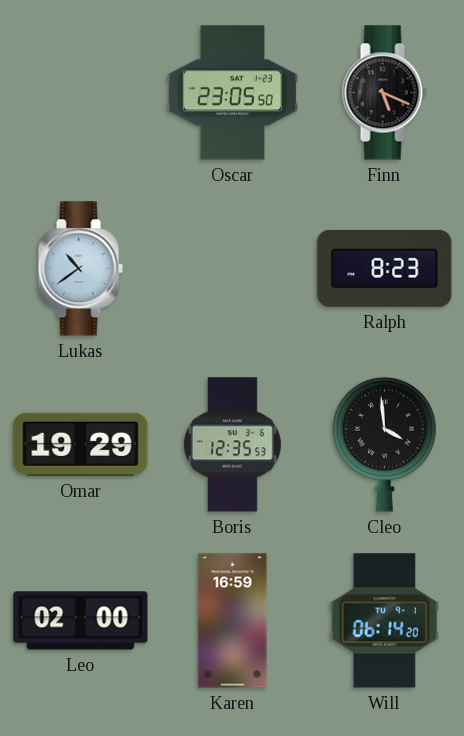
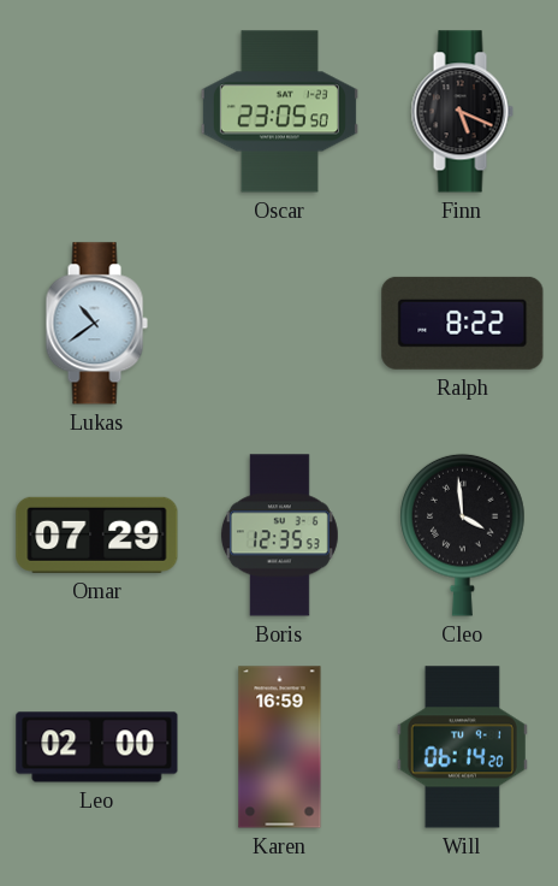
Ralph: 8:23 -> 8:22 (463, 323)
Omar: 19:29 -> 07:29 (97, 534)
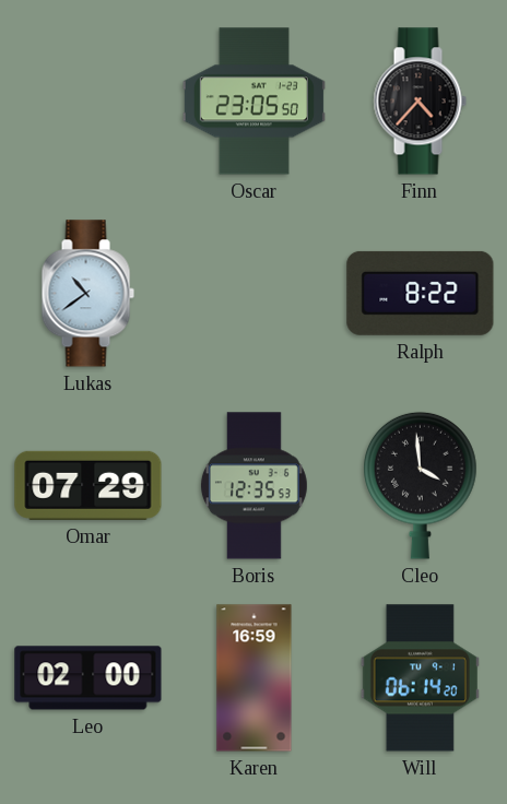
Finn: 5:19 -> 4:37 (420, 102)
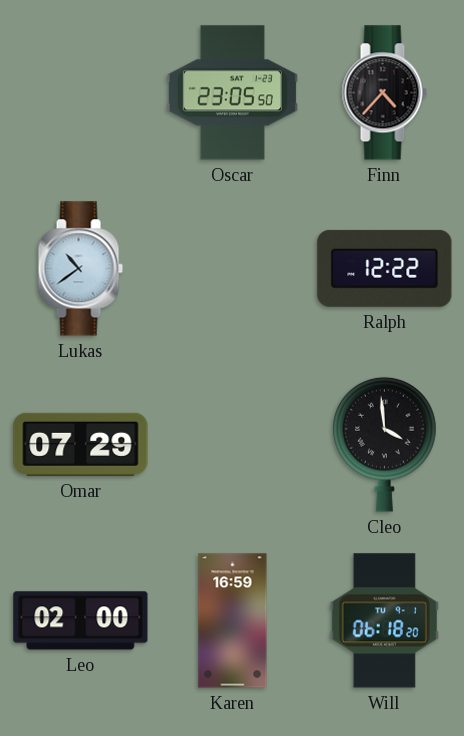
Ralph: 8:22 -> 12:22 (385, 268)
Boris: 12:35 -> none (253, 486)
Will: 06:14 -> 06:18 (384, 621)
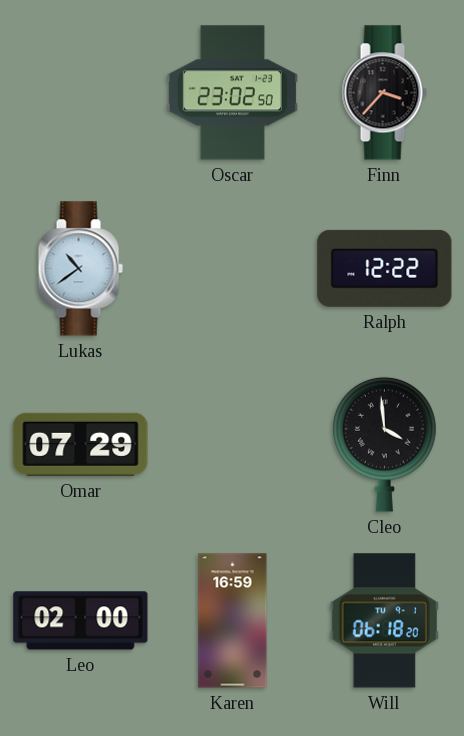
Oscar: 23:05 -> 23:02 (232, 93)
Finn: 4:37 -> 3:37 (384, 93)
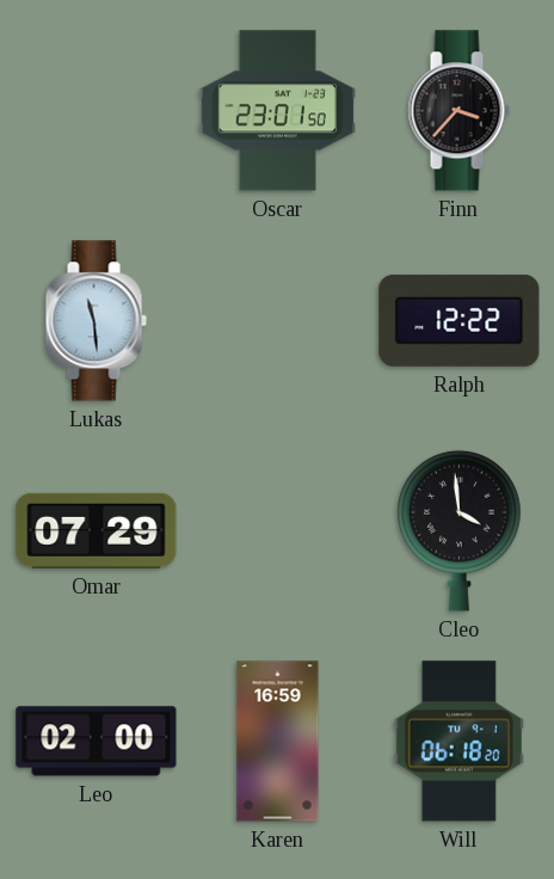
Oscar: 23:02 -> 23:01 (277, 111)
Lukas: 10:39 -> 11:29 (96, 321)
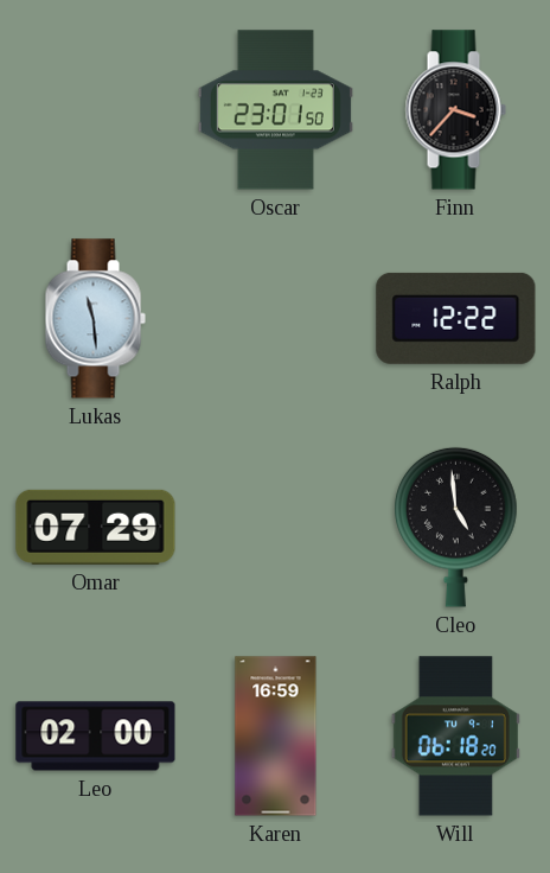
Cleo: 3:59 -> 4:59 (456, 527)
